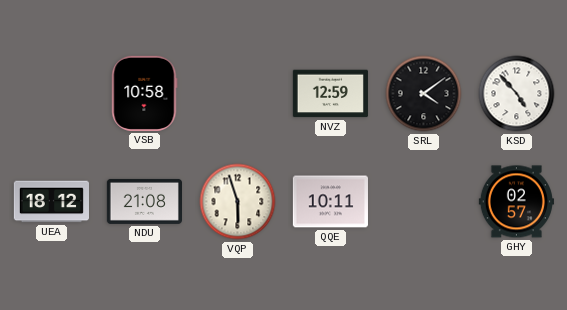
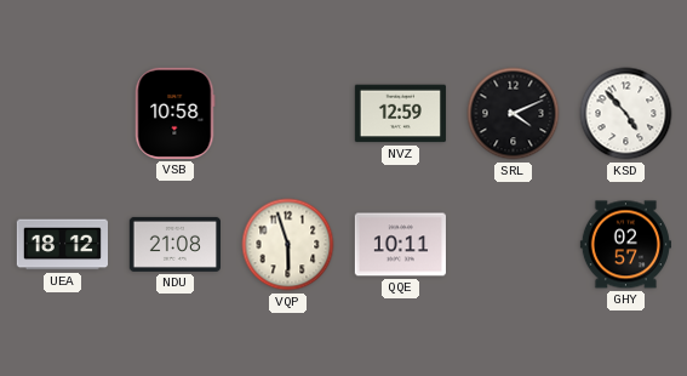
SRL: 4:09 -> 4:11 (514, 114)
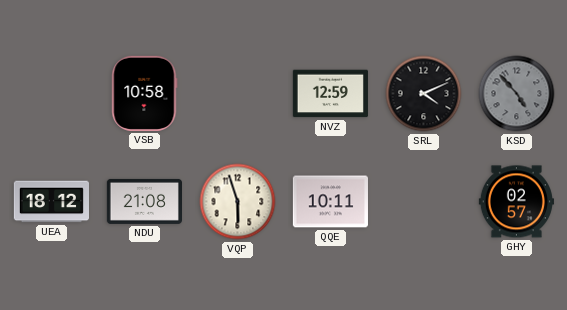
KSD dial: white -> grey (517, 94)
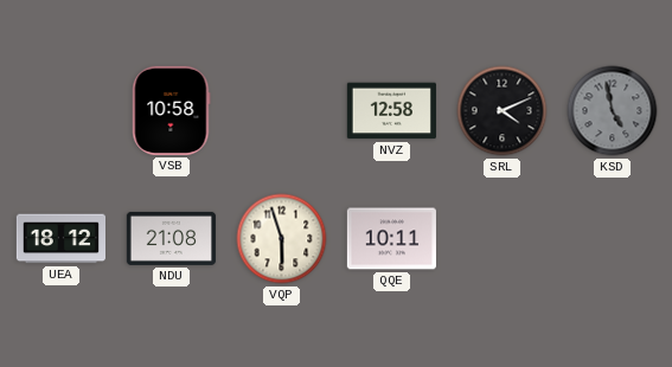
NVZ: 12:59 -> 12:58 (391, 111)
KSD: 4:53 -> 4:58 (613, 111)
GHY: 02:57 -> none (516, 202)
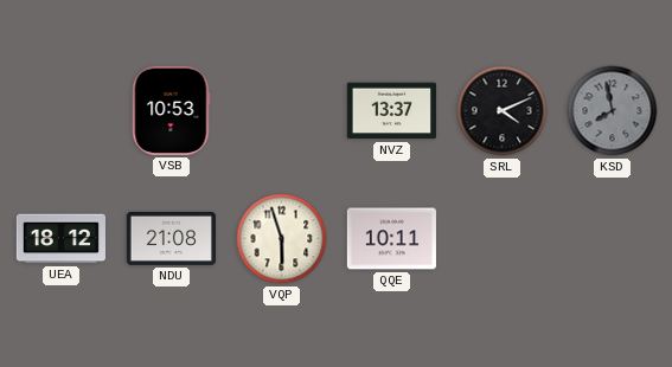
VSB: 10:58 -> 10:53 (172, 110)
NVZ: 12:58 -> 13:37 (391, 111)
KSD: 4:58 -> 7:58 (613, 111)
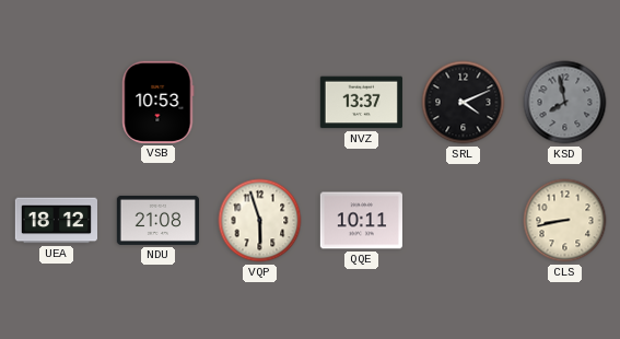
CLS: none -> 8:43 (565, 221)
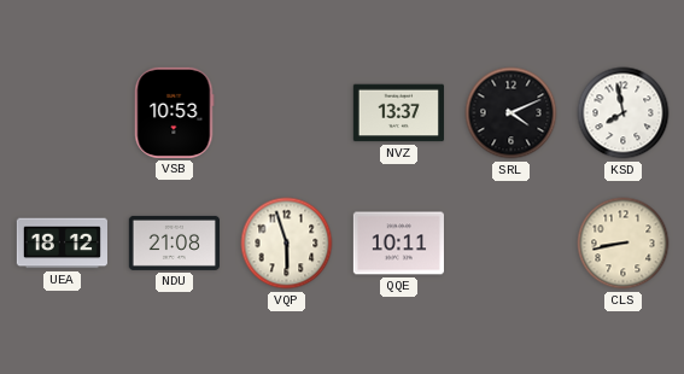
KSD dial: grey -> white (624, 113)
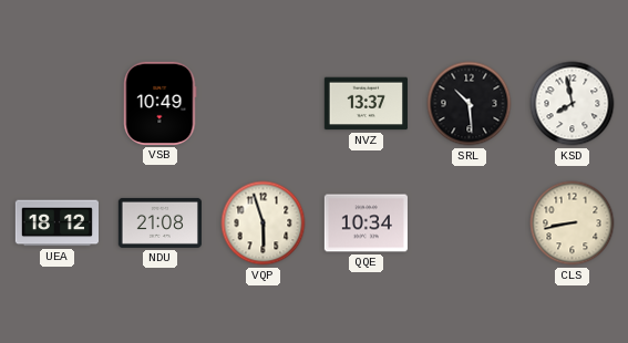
VSB: 10:53 -> 10:49 (161, 103)
SRL: 4:11 -> 10:29 (470, 104)
QQE: 10:11 -> 10:34 (366, 224)
